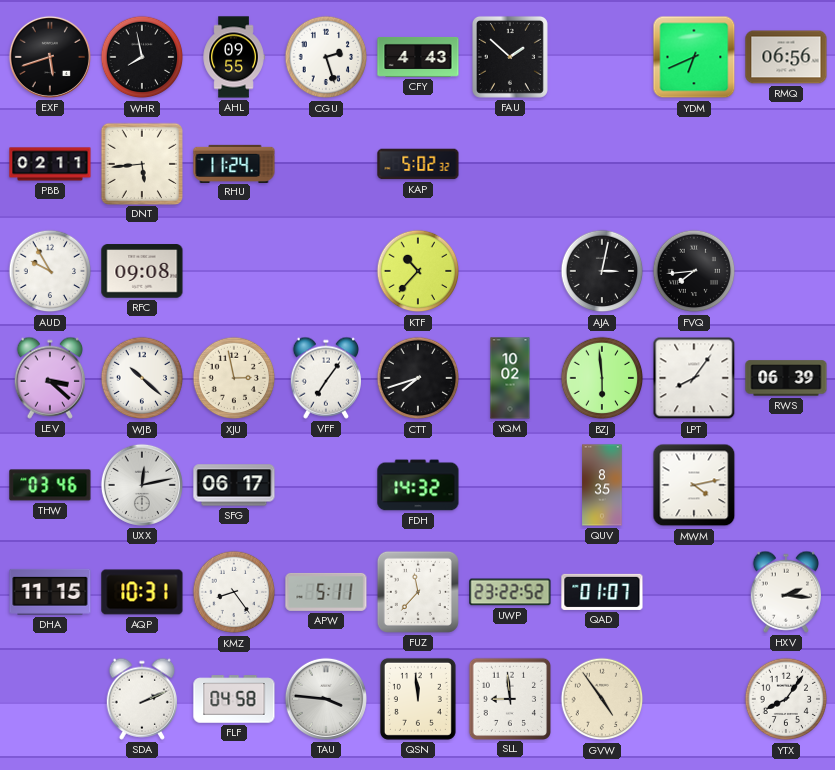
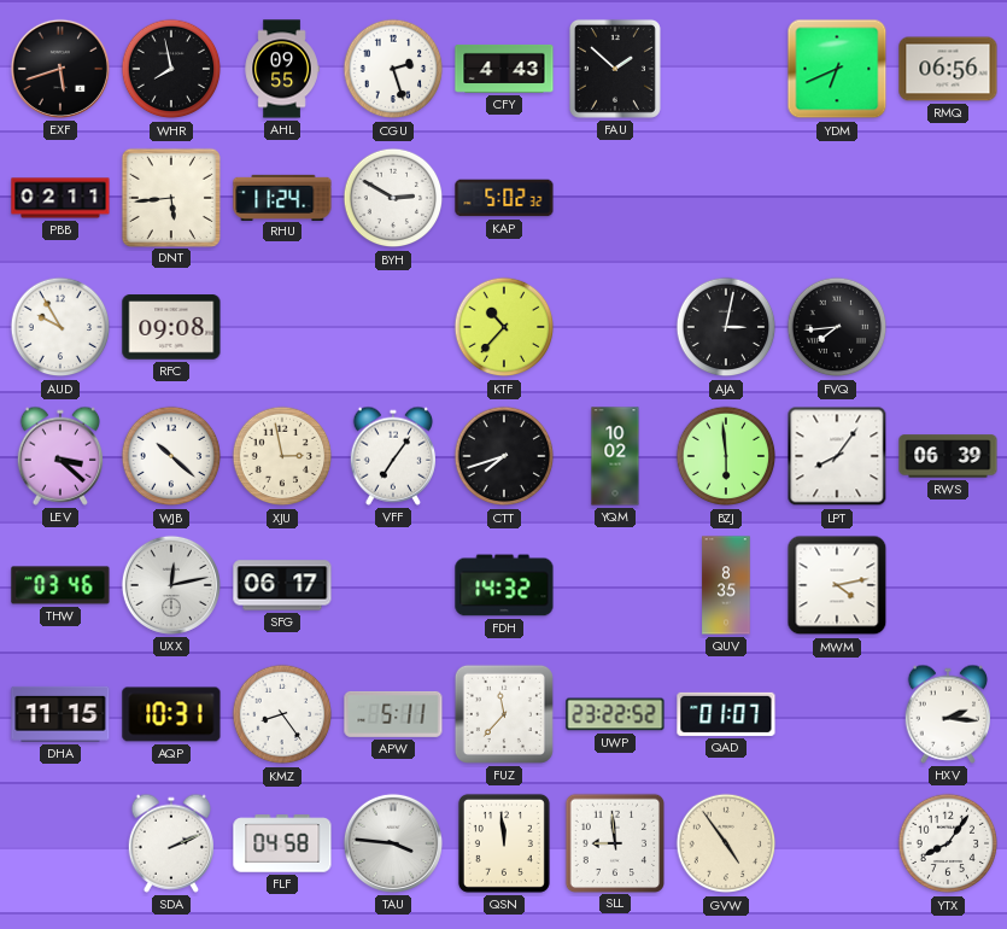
BYH: none -> 2:50 (393, 198)
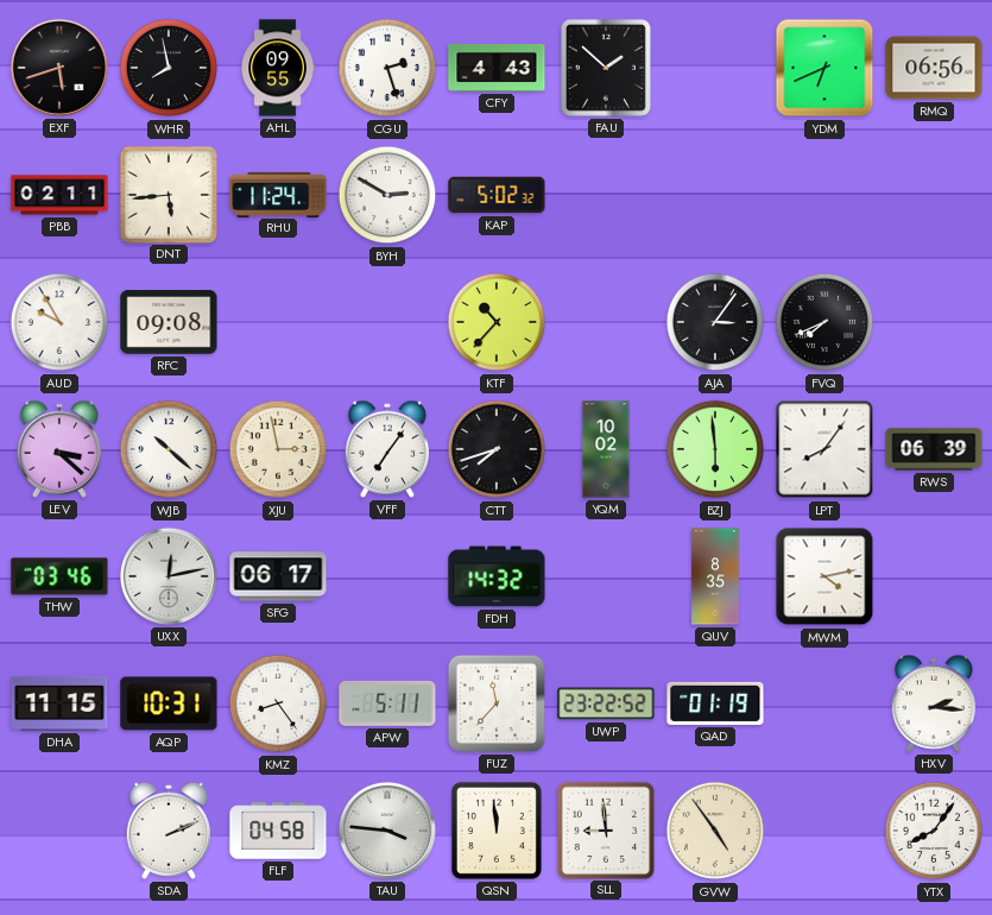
AJA: 3:02 -> 3:06 (715, 322)
FVQ: 7:44 -> 7:41 (824, 322)
QAD: 01:07 -> 01:19 (715, 703)
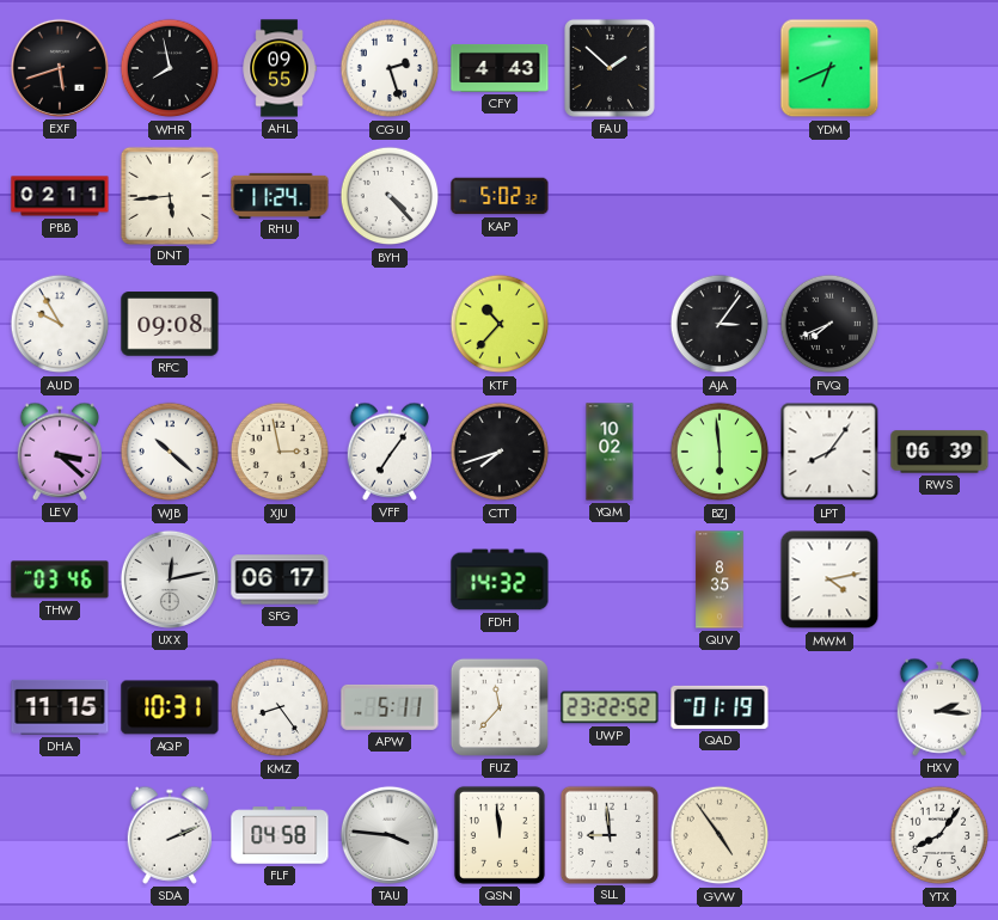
RMQ: 06:56 -> none (934, 68)
BYH: 2:50 -> 4:23 (390, 196)
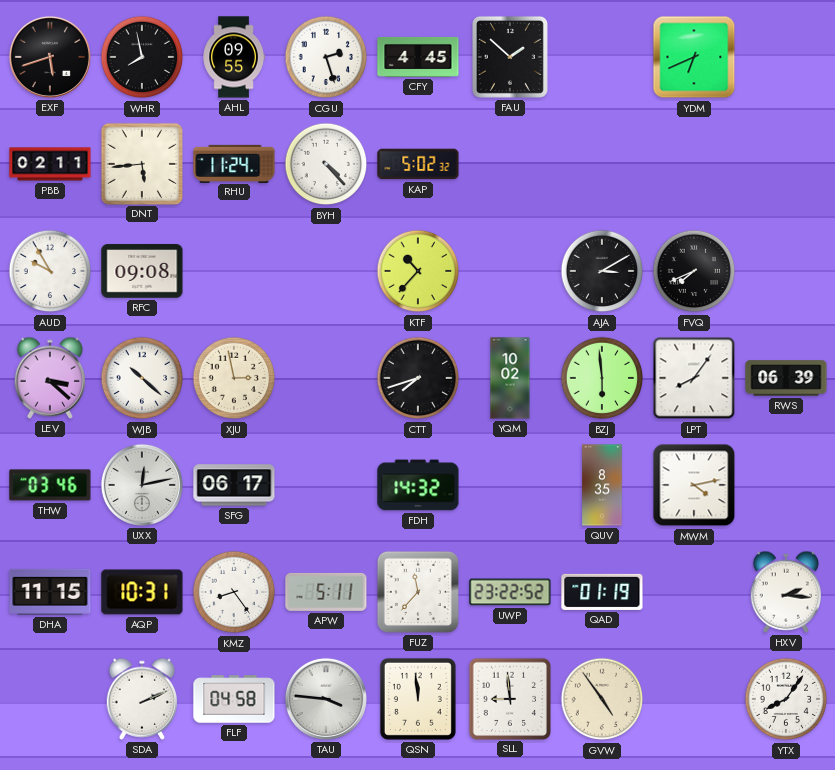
CFY: 4:43 -> 4:45 (418, 57)
AJA: 3:06 -> 3:10 (602, 271)
VFF: 7:06 -> none (388, 452)
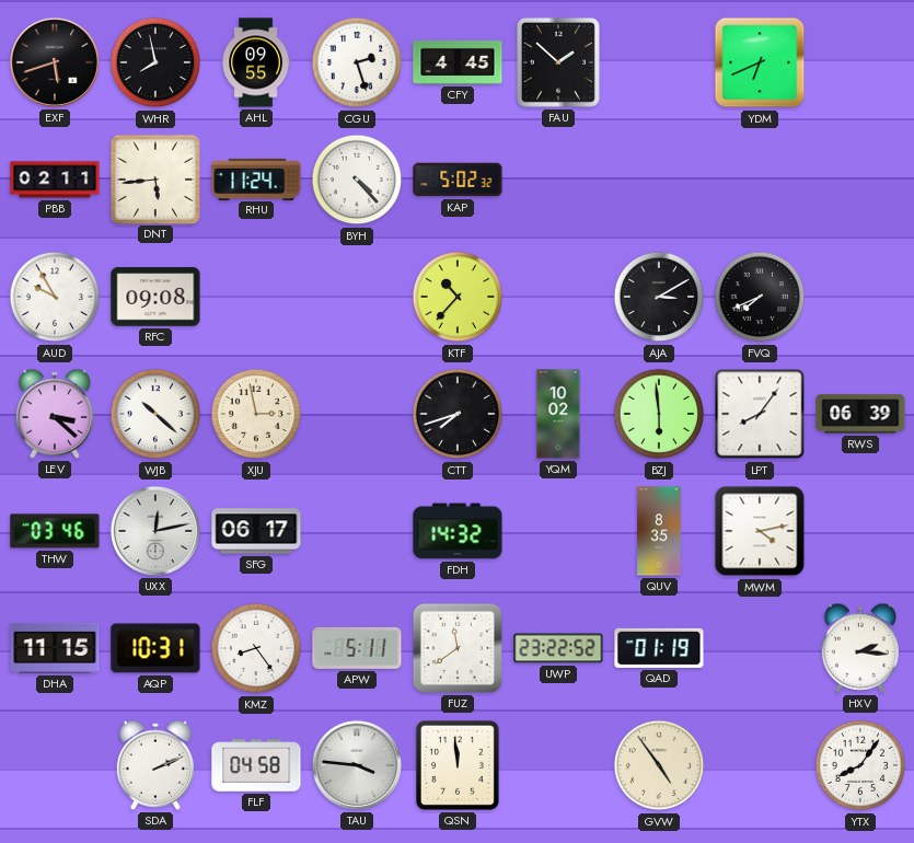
FUZ: 11:37 -> 11:39 (458, 648)
SLL: 8:59 -> none (509, 698)
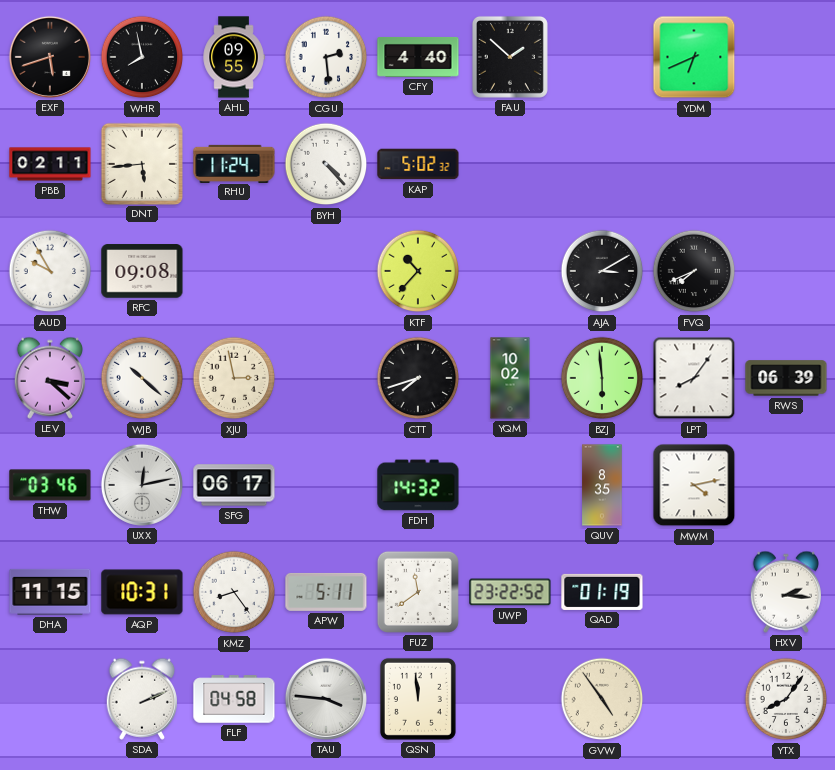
CGU: 2:27 -> 2:29 (326, 57)
CFY: 4:45 -> 4:40 (418, 57)
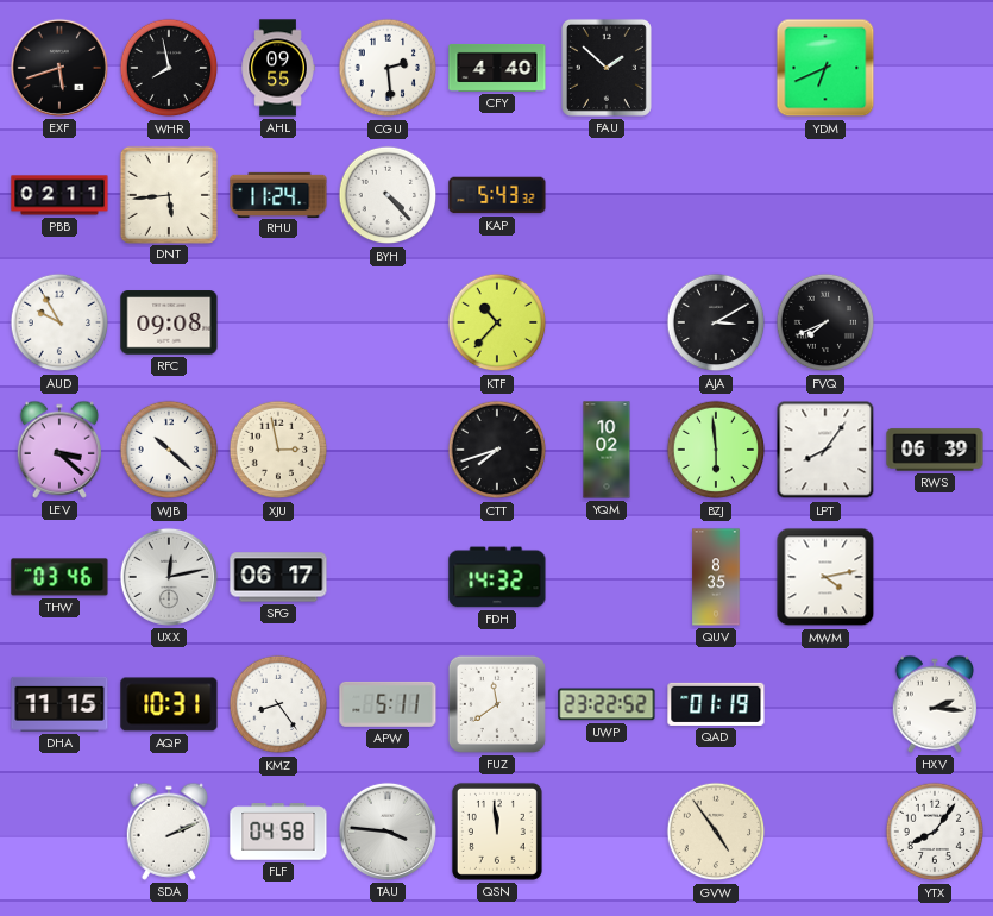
KAP: 5:02 -> 5:43 (497, 195)
